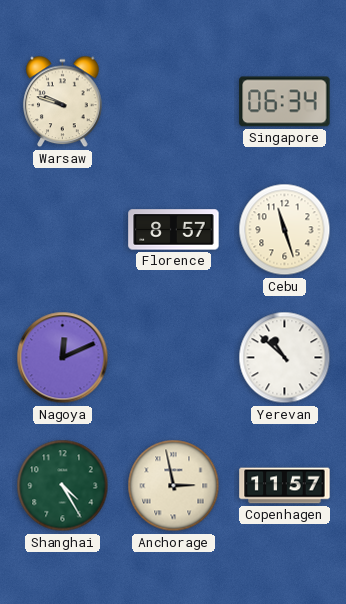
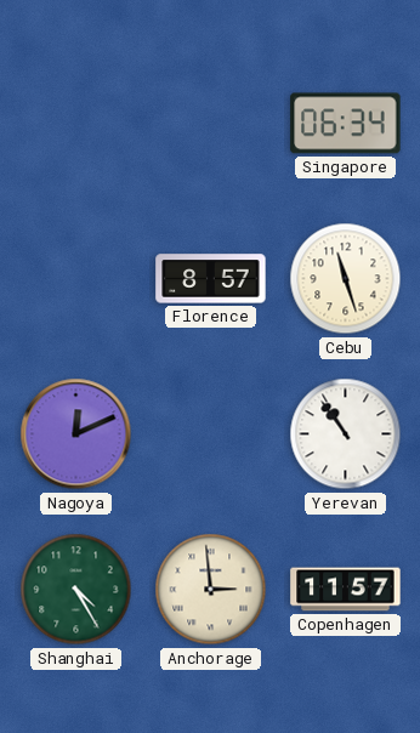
Warsaw: 9:48 -> none (63, 102)
Yerevan: 10:52 -> 10:54 (346, 434)
Anchorage: 2:58 -> 2:59 (211, 590)
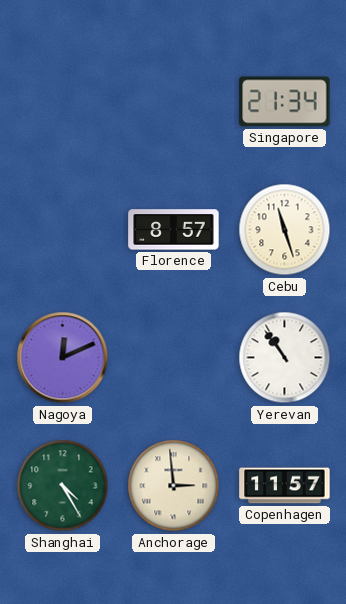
Singapore: 06:34 -> 21:34 (285, 102)
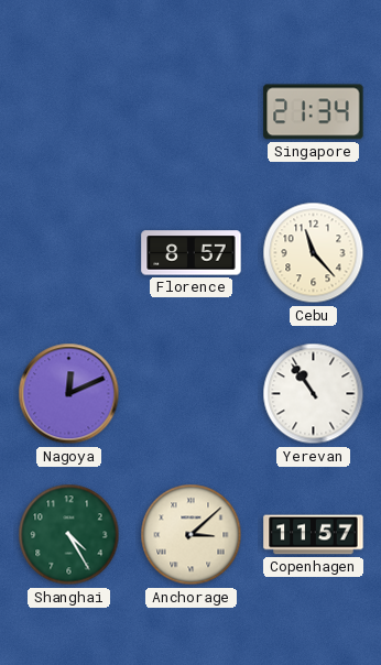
Cebu: 11:27 -> 11:23 (314, 253)
Anchorage: 2:59 -> 3:08 (192, 535)
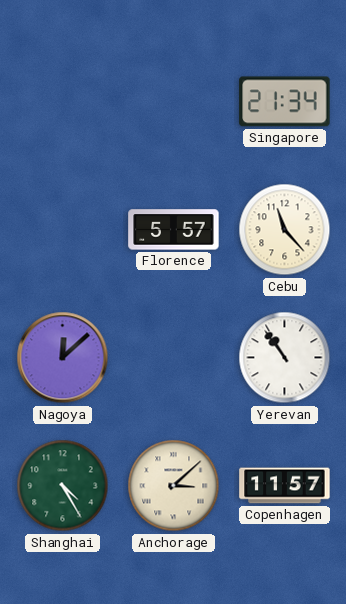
Florence: 8:57 -> 5:57 (174, 230)
Nagoya: 12:11 -> 12:08 (63, 358)
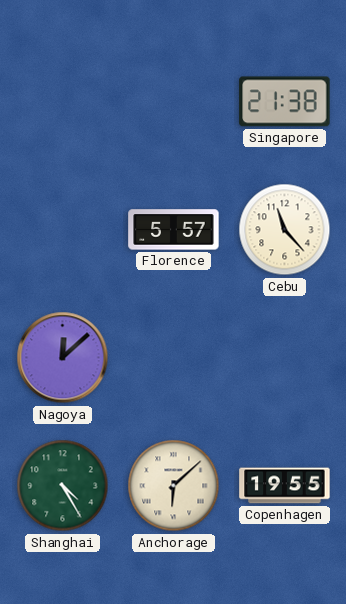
Singapore: 21:34 -> 21:38 (285, 102)
Yerevan: 10:54 -> none (285, 358)
Anchorage: 3:08 -> 6:08 (174, 486)
Copenhagen: 11:57 -> 19:55 (285, 486)
